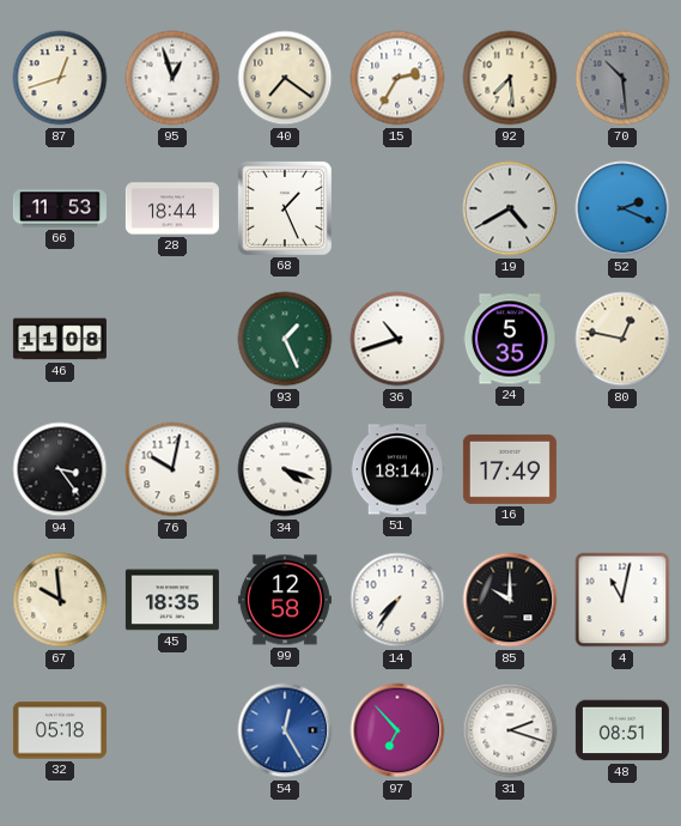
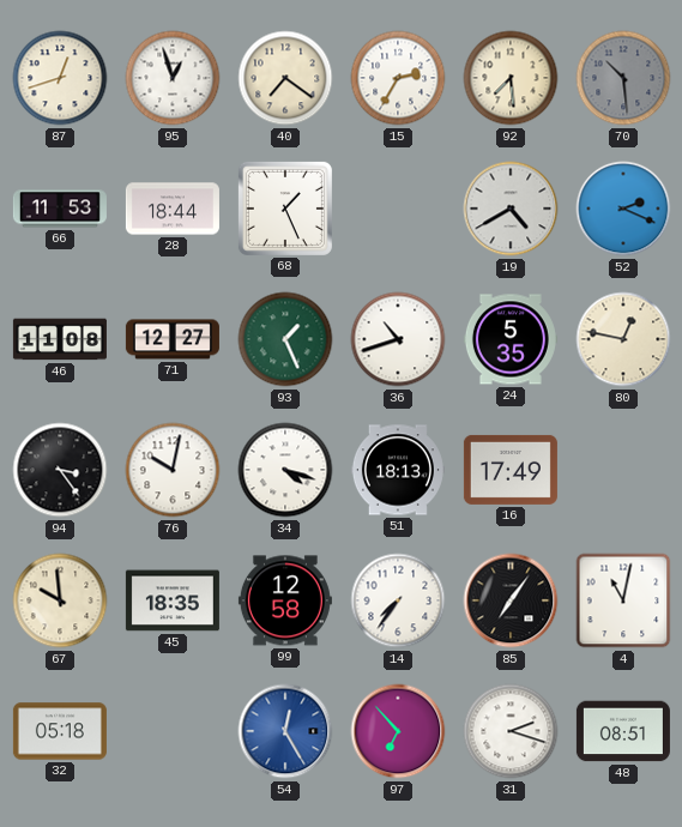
71: none -> 12:27 (173, 339)
51: 18:14 -> 18:13 (398, 470)
85: 10:00 -> 7:06 (511, 600)
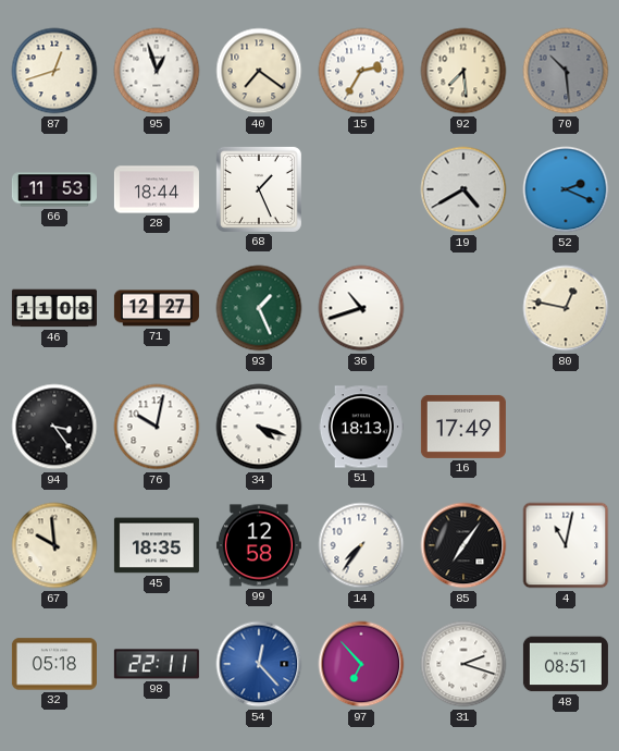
24: 5:35 -> none (511, 339)
98: none -> 22:11 (157, 664)
54: 12:25 -> 12:23 (259, 664)
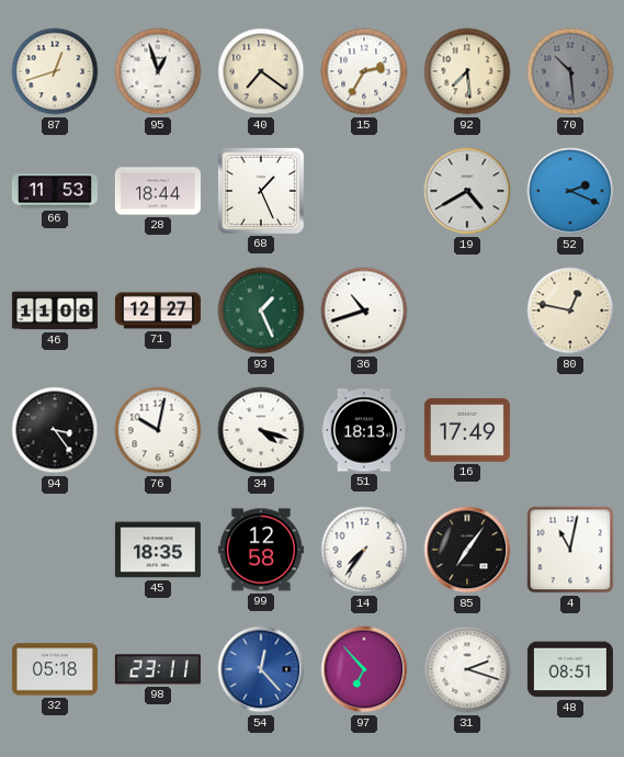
67: 9:59 -> none (54, 545)
98: 22:11 -> 23:11 (158, 669)
